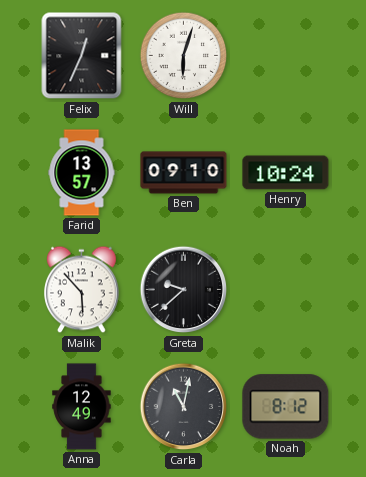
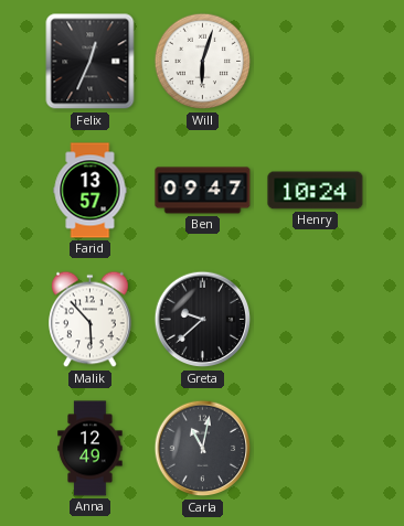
Ben: 09:10 -> 09:47 (203, 191)
Noah: 8:12 -> none (286, 407)
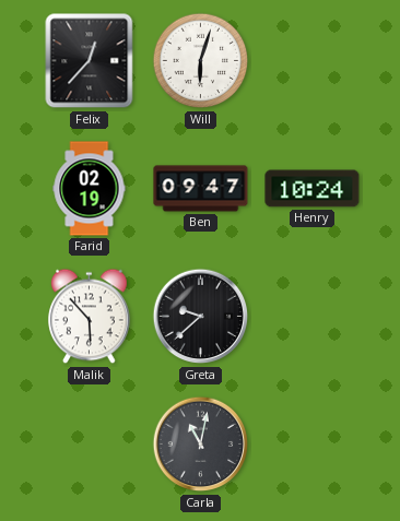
Felix: 12:34 -> 12:37 (90, 61)
Farid: 13:57 -> 02:19 (90, 189)
Anna: 12:49 -> none (91, 449)
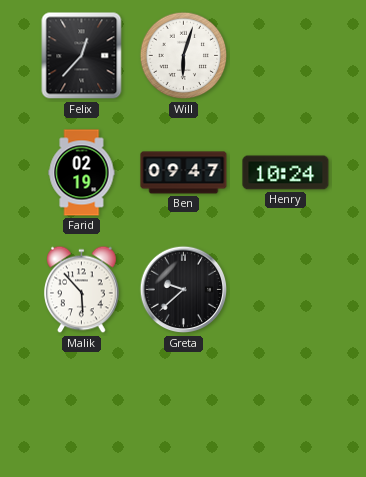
Carla: 11:02 -> none (201, 445)
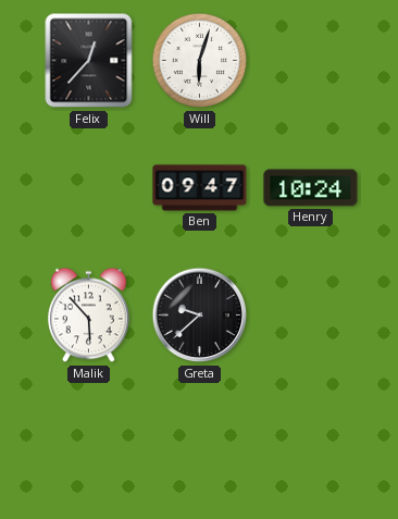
Farid: 02:19 -> none (82, 173)
